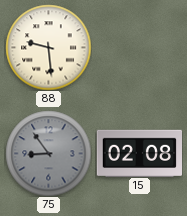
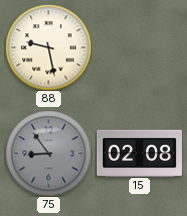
88: 9:29 -> 9:28 (48, 47)
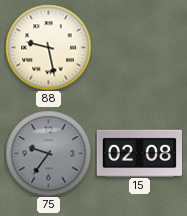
75: 8:54 -> 9:36 (48, 153)
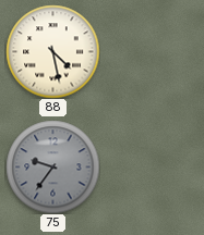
88: 9:28 -> 4:28 (52, 51)
15: 02:08 -> none (139, 153)
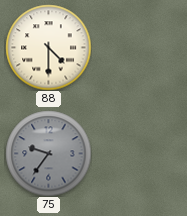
88: 4:28 -> 4:30 (48, 47)
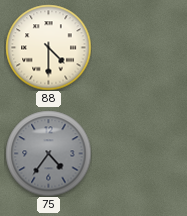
75: 9:36 -> 4:36 (48, 153)
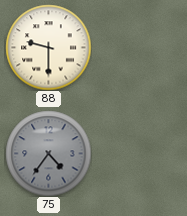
88: 4:30 -> 9:30 (48, 47)
